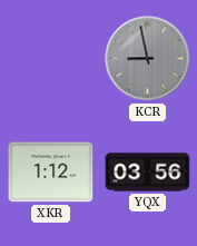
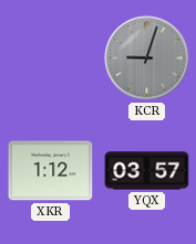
KCR: 8:58 -> 9:03 (147, 59)
YQX: 03:56 -> 03:57 (147, 171)
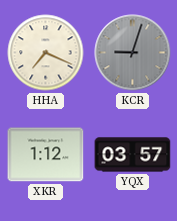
HHA: none -> 7:19 (46, 53)
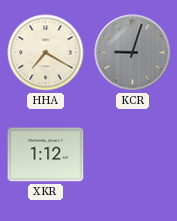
HHA: 7:19 -> 7:20 (46, 53)
YQX: 03:57 -> none (133, 155)
